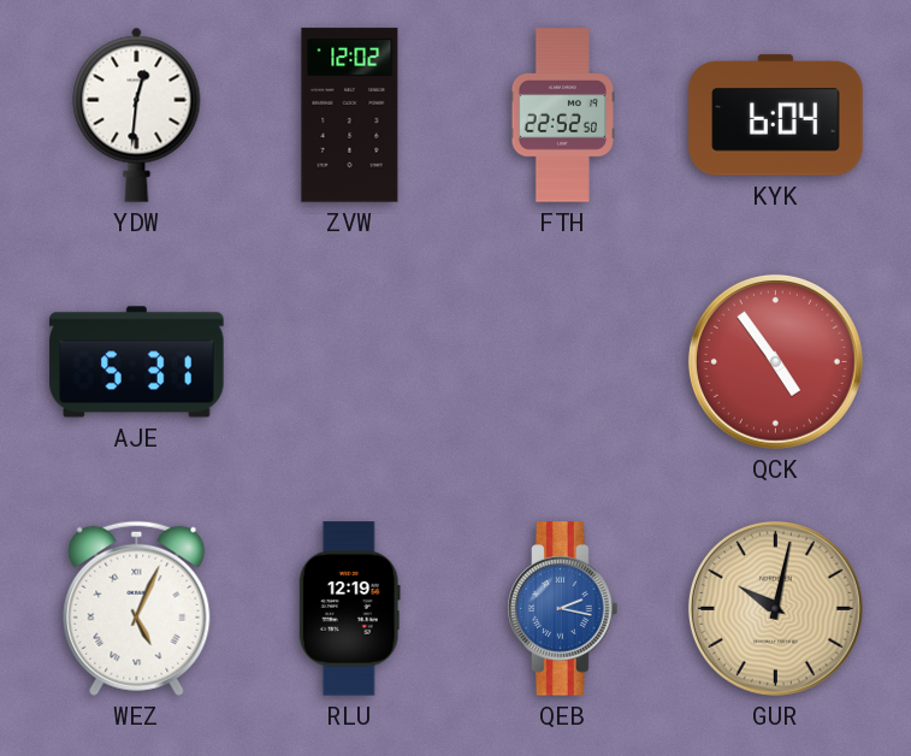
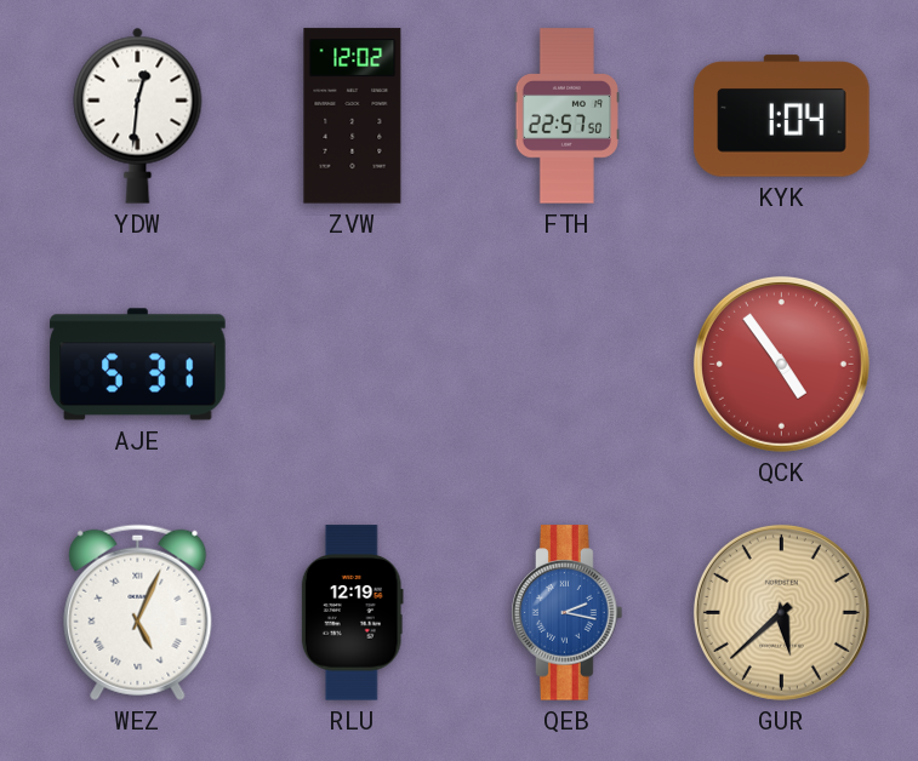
FTH: 22:52 -> 22:57 (566, 116)
KYK: 6:04 -> 1:04 (782, 116)
GUR: 10:02 -> 5:38 (781, 612)
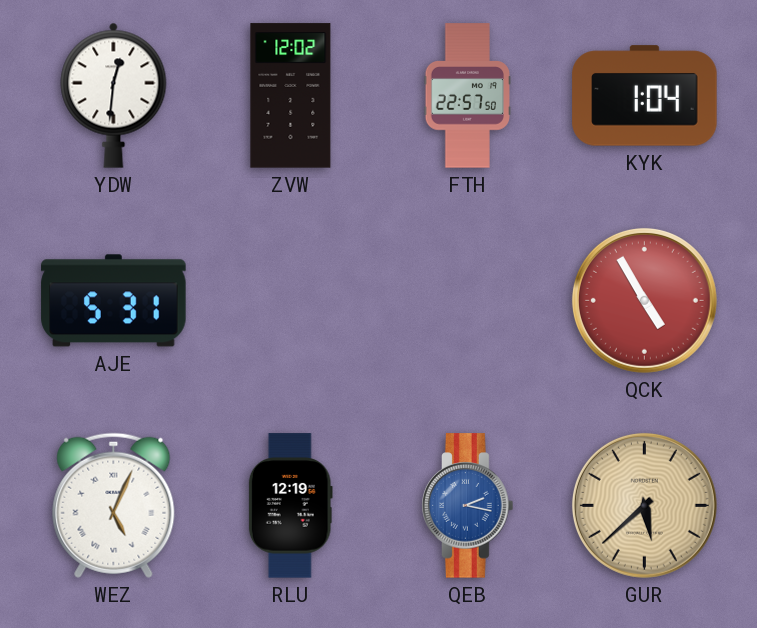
QCK: 4:54 -> 4:55 (644, 300)
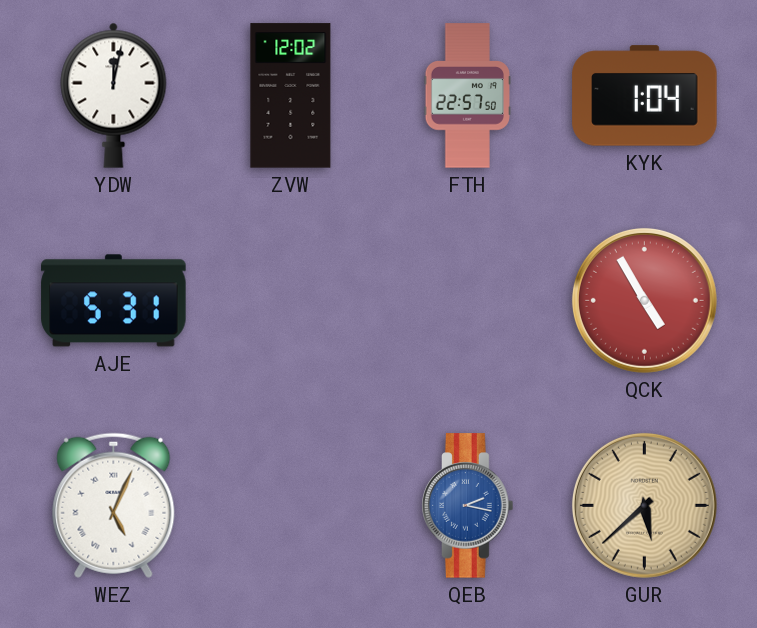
YDW: 12:31 -> 12:02 (114, 95)
RLU: 12:19 -> none (290, 506)
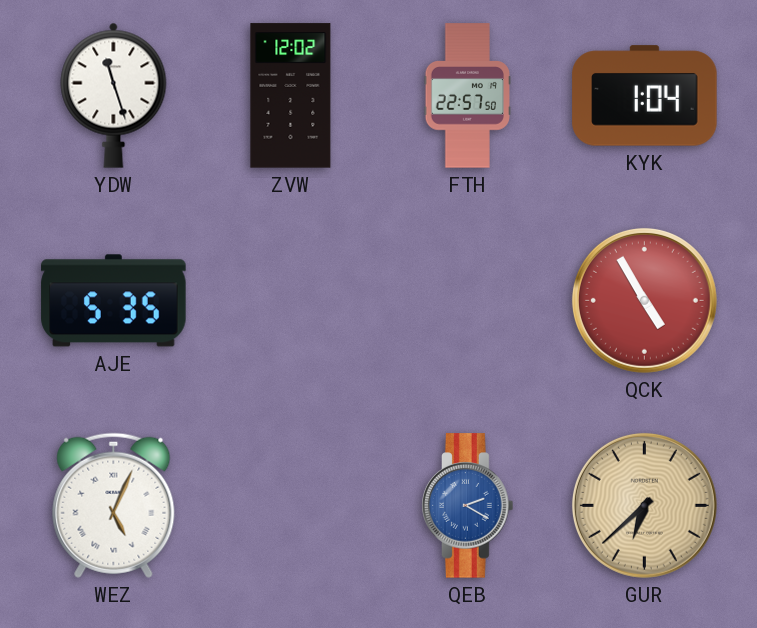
YDW: 12:02 -> 11:27 (114, 95)
AJE: 5:31 -> 5:35 (114, 301)
QEB: 2:17 -> 2:20 (468, 506)
GUR: 5:38 -> 6:38 (644, 505)
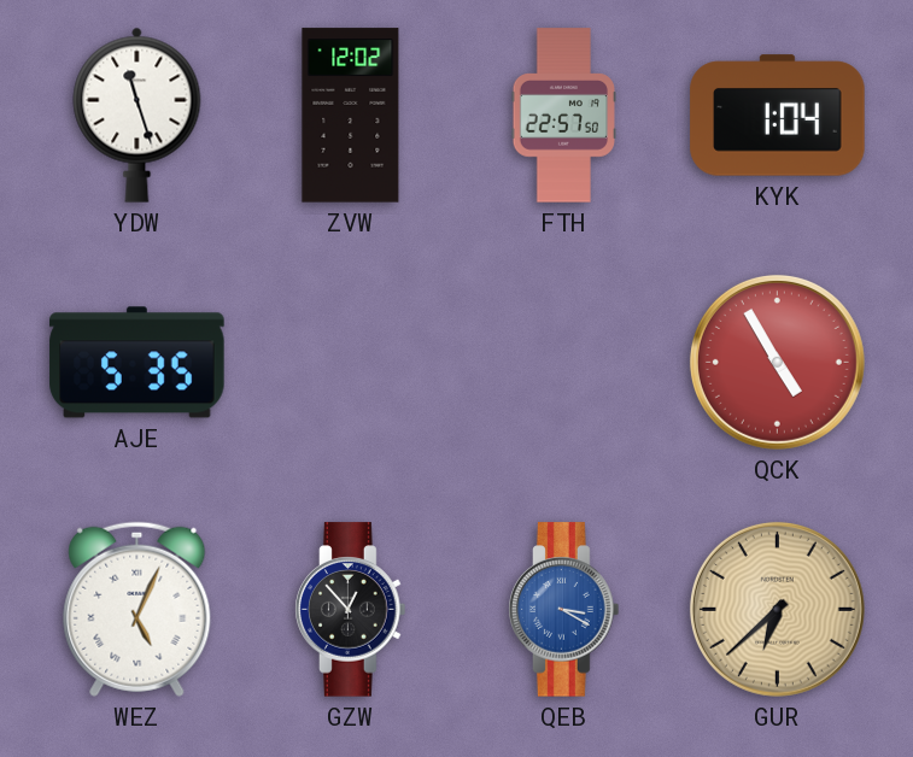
GZW: none -> 12:53 (351, 610)
QEB: 2:20 -> 3:20 (564, 610)
